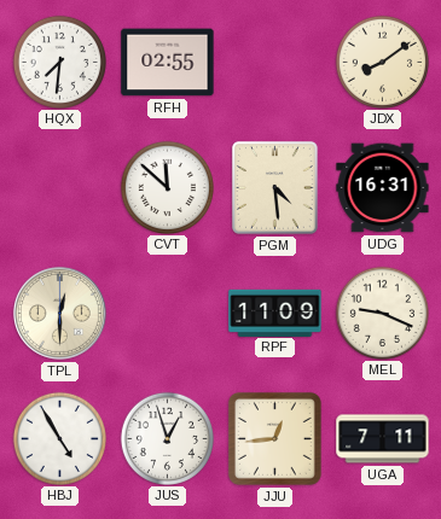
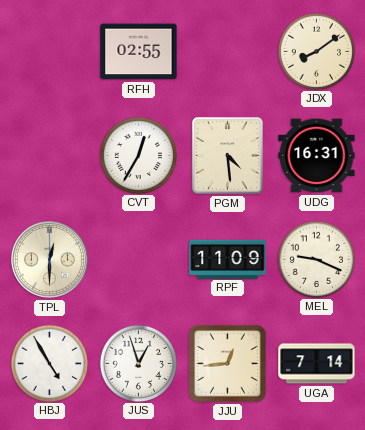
HQX: 7:31 -> none (59, 62)
CVT: 11:52 -> 12:35 (138, 155)
UGA: 7:11 -> 7:14 (317, 364)
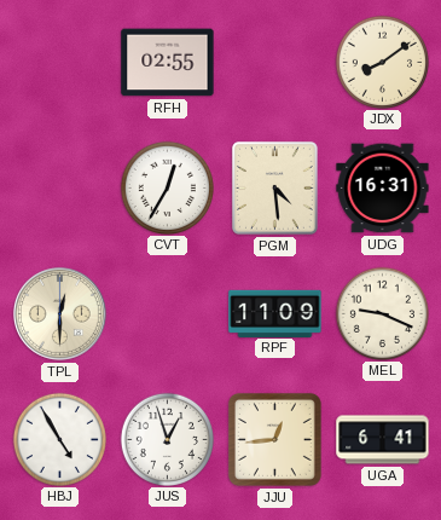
UGA: 7:14 -> 6:41 (383, 440)
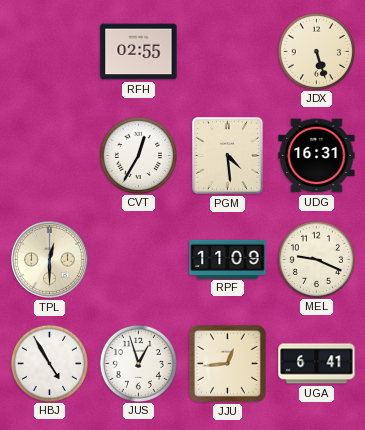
JDX: 8:09 -> 5:27 (316, 51)
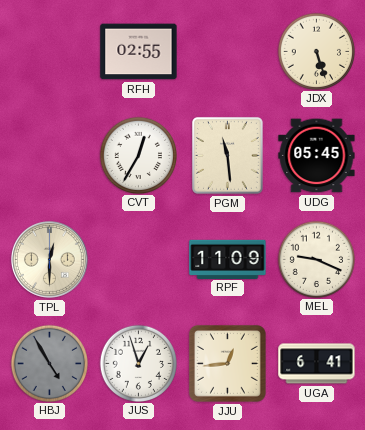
PGM: 4:29 -> 11:29 (227, 155)
UDG: 16:31 -> 05:45 (317, 156)
HBJ dial: white -> grey (49, 363)
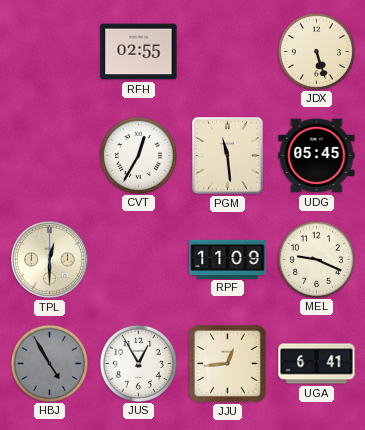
JUS: 12:57 -> 12:55 (138, 363)
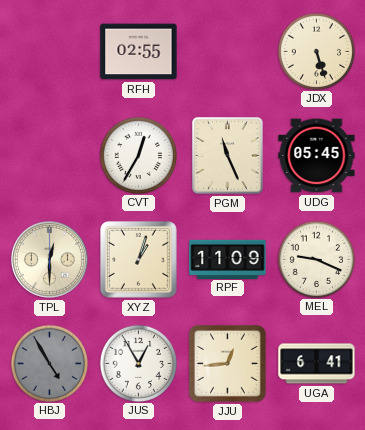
PGM: 11:29 -> 11:26 (227, 155)
XYZ: none -> 1:03 (138, 259)
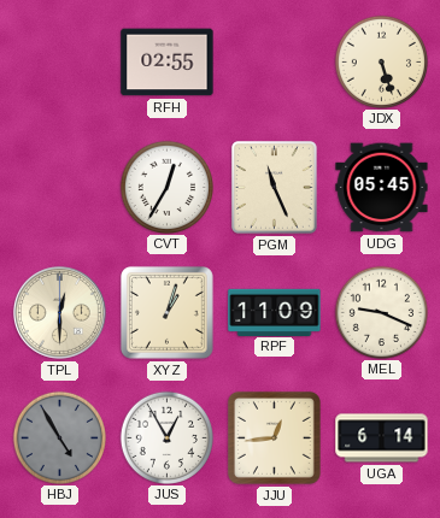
UGA: 6:41 -> 6:14 (382, 438)
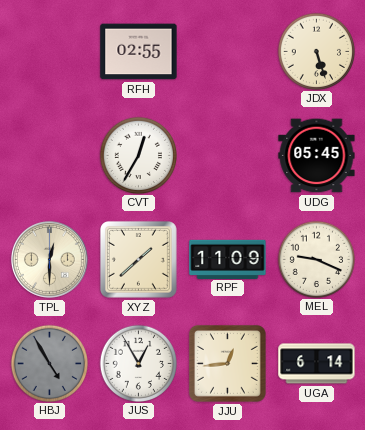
PGM: 11:26 -> none (274, 187)
XYZ: 1:03 -> 1:38 (138, 259)
